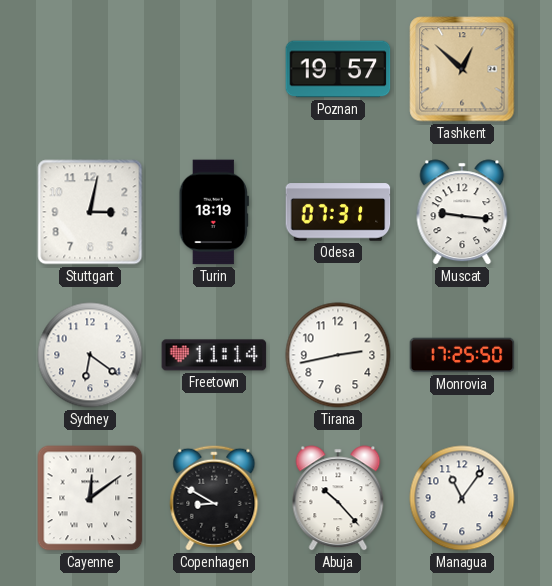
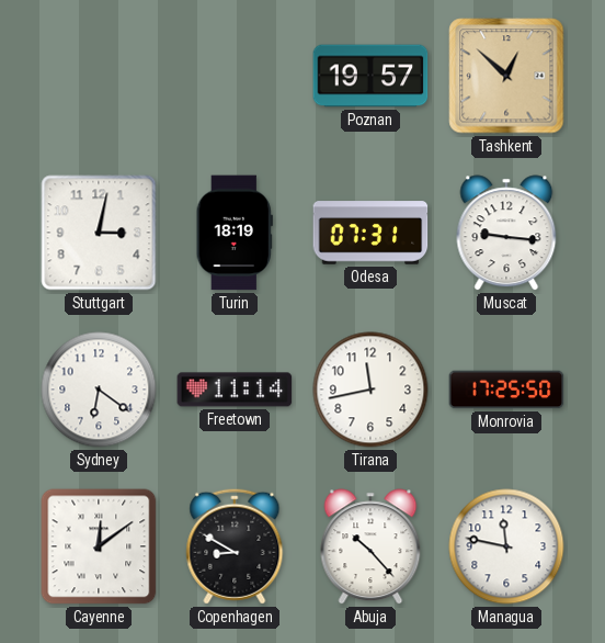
Tirana: 2:43 -> 11:43 (370, 390)
Managua: 11:06 -> 11:47 (506, 546)
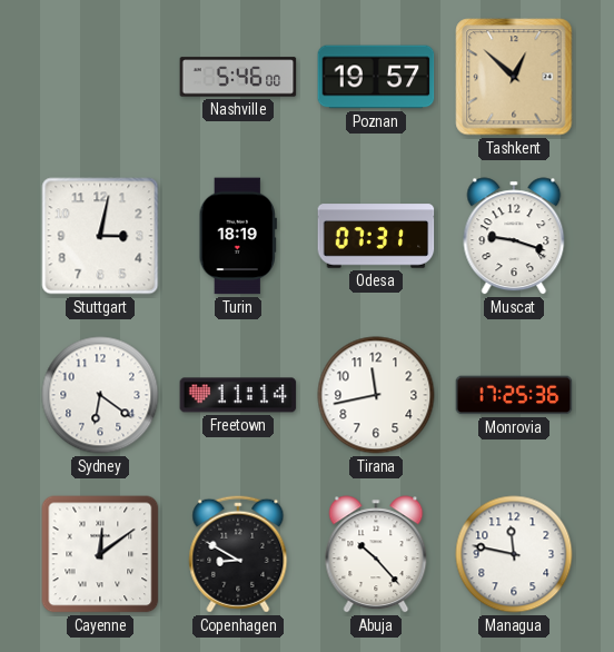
Nashville: none -> 5:46 (238, 77)
Muscat: 9:16 -> 9:18 (514, 236)
Monrovia: 17:25:50 -> 17:25:36 (514, 395)
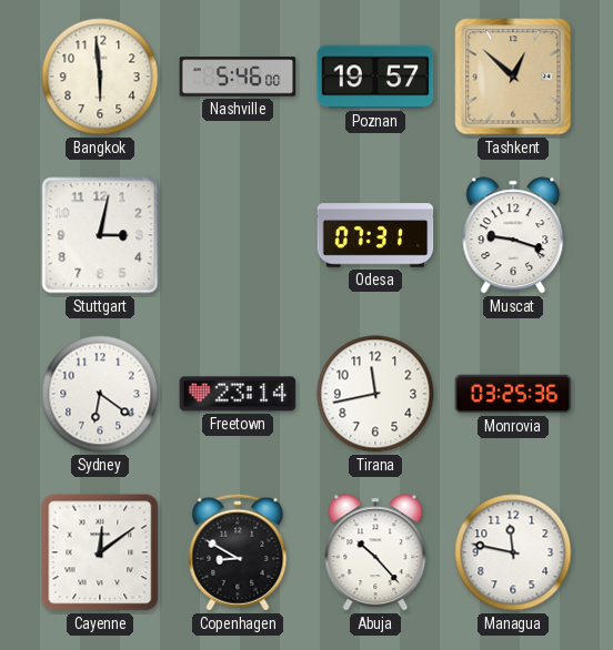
Bangkok: none -> 5:59 (100, 77)
Turin: 18:19 -> none (238, 236)
Freetown: 11:14 -> 23:14 (238, 394)
Monrovia: 17:25 -> 03:25 (513, 394)
